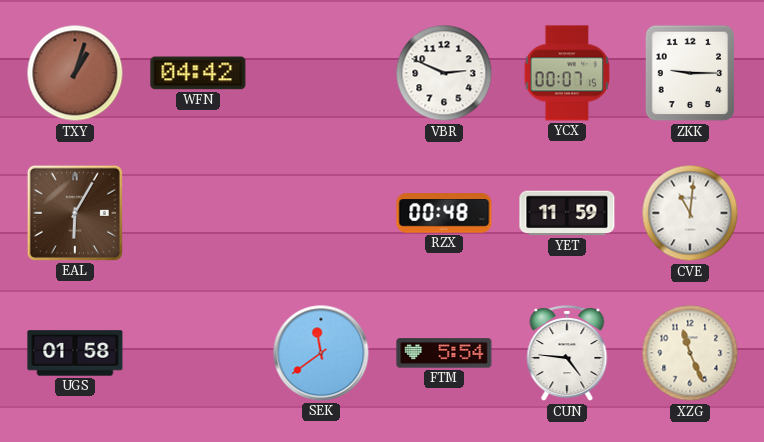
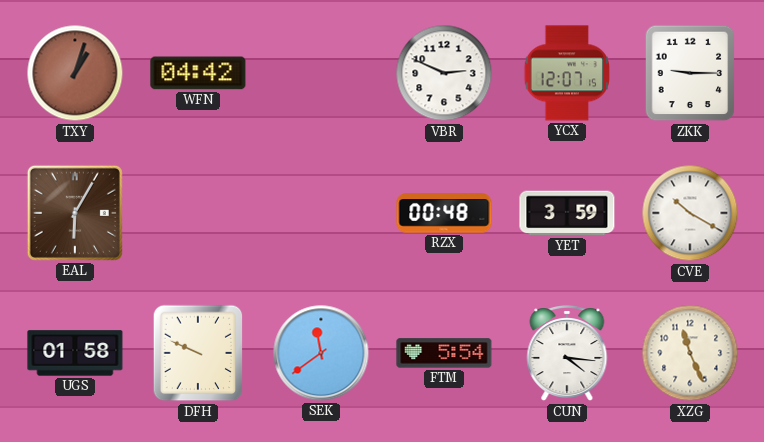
YCX: 00:07 -> 12:07 (566, 73)
YET: 11:59 -> 3:59 (567, 213)
CVE: 11:01 -> 10:20 (690, 213)
DFH: none -> 9:49 (198, 353)
CUN: 4:46 -> 4:16 (567, 354)
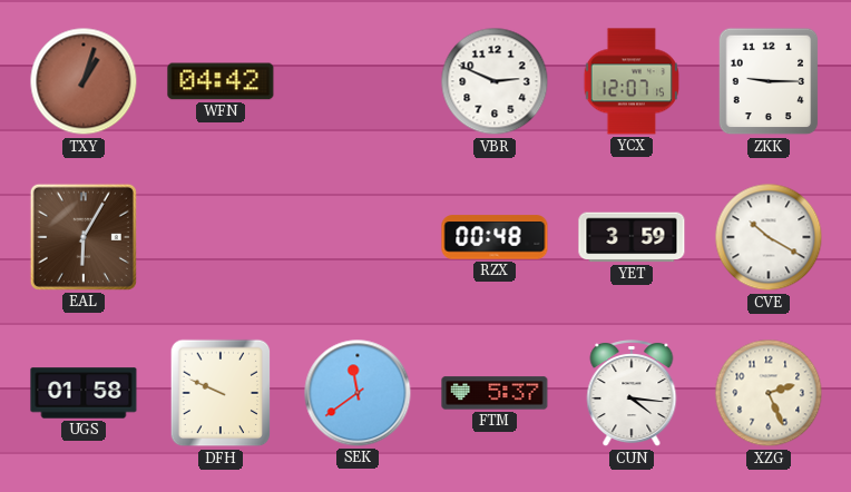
FTM: 5:54 -> 5:37 (495, 393)
XZG: 11:26 -> 2:26 (769, 393)
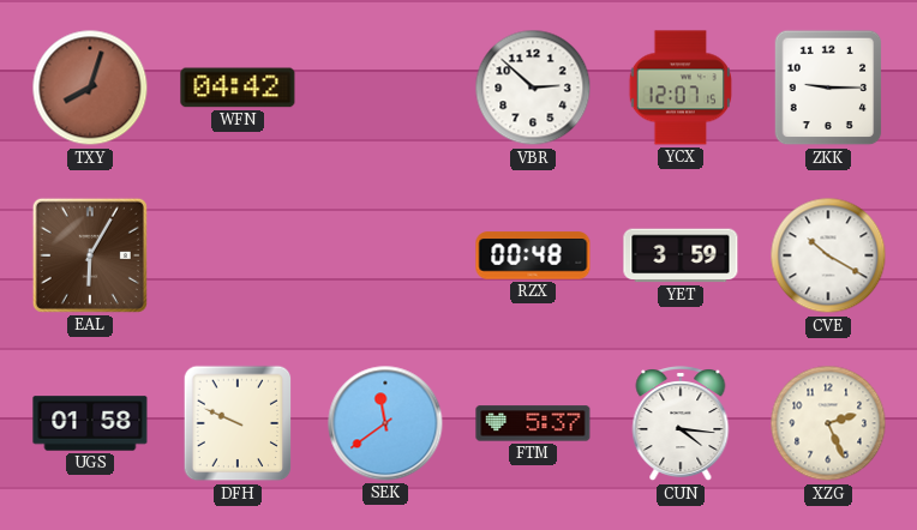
TXY: 1:03 -> 8:03 (90, 88)
VBR: 2:49 -> 2:52 (533, 88)
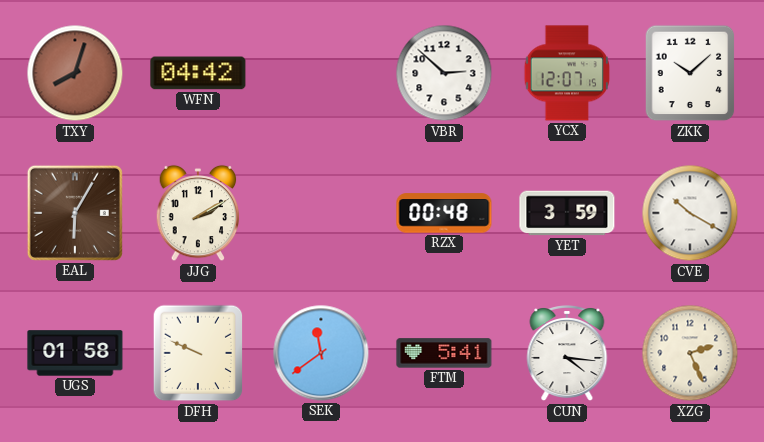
ZKK: 9:15 -> 10:08 (690, 73)
JJG: none -> 2:10 (198, 213)
FTM: 5:37 -> 5:41 (444, 353)
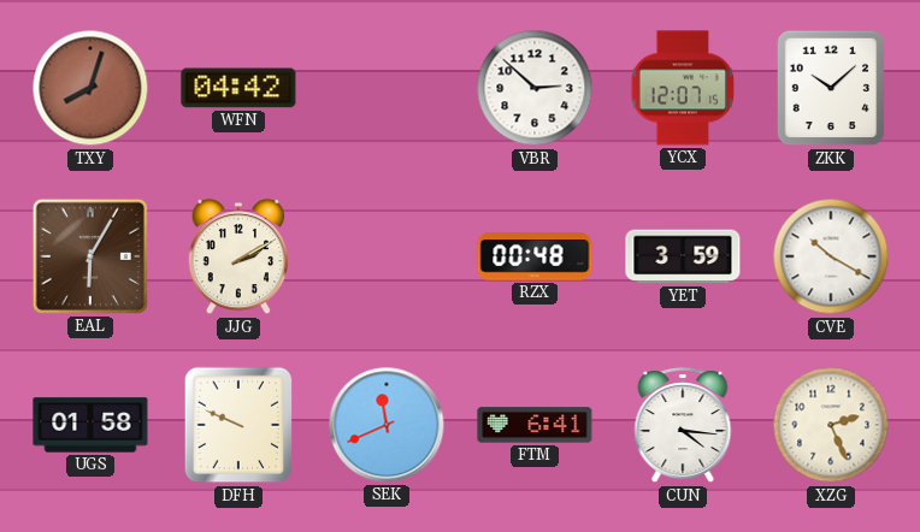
SEK: 11:39 -> 11:41 (387, 425)
FTM: 5:41 -> 6:41 (535, 425)
